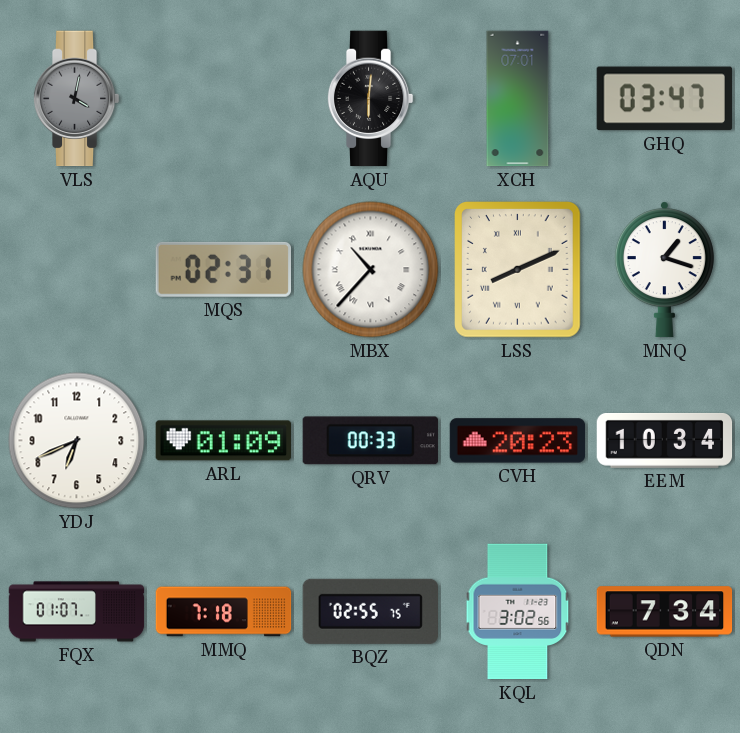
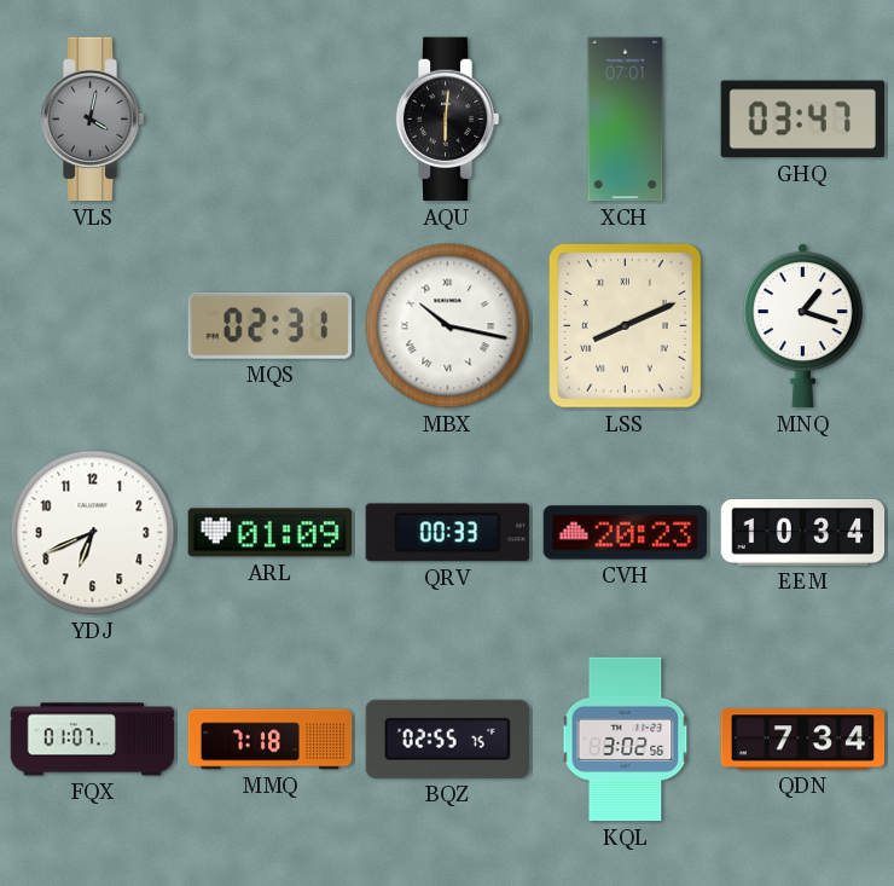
MBX: 10:37 -> 10:17 (448, 326)
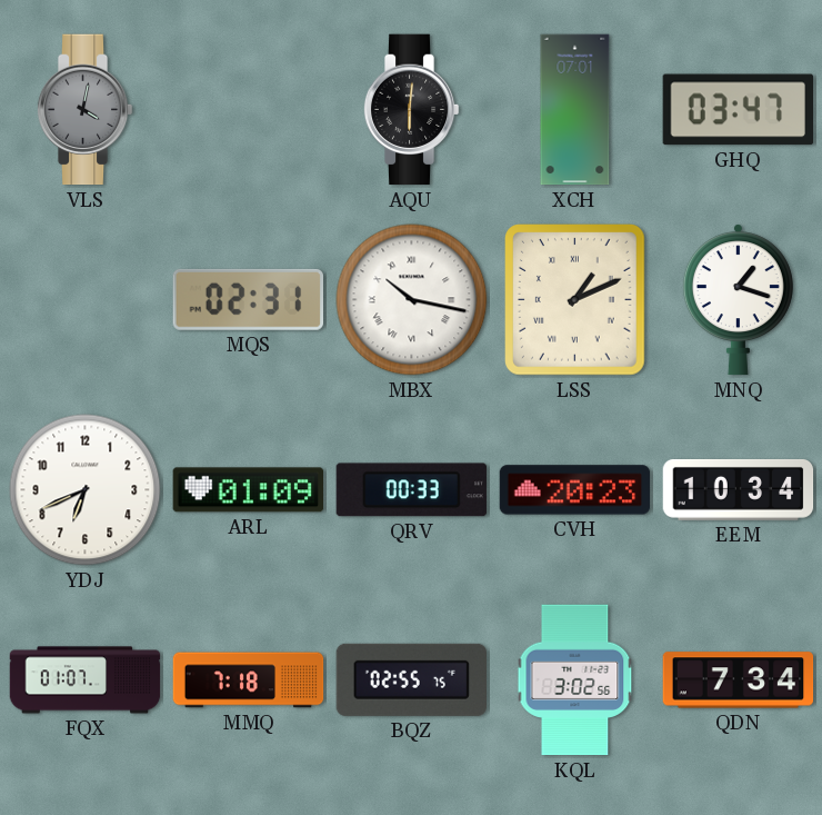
LSS: 8:11 -> 1:11 (575, 300)
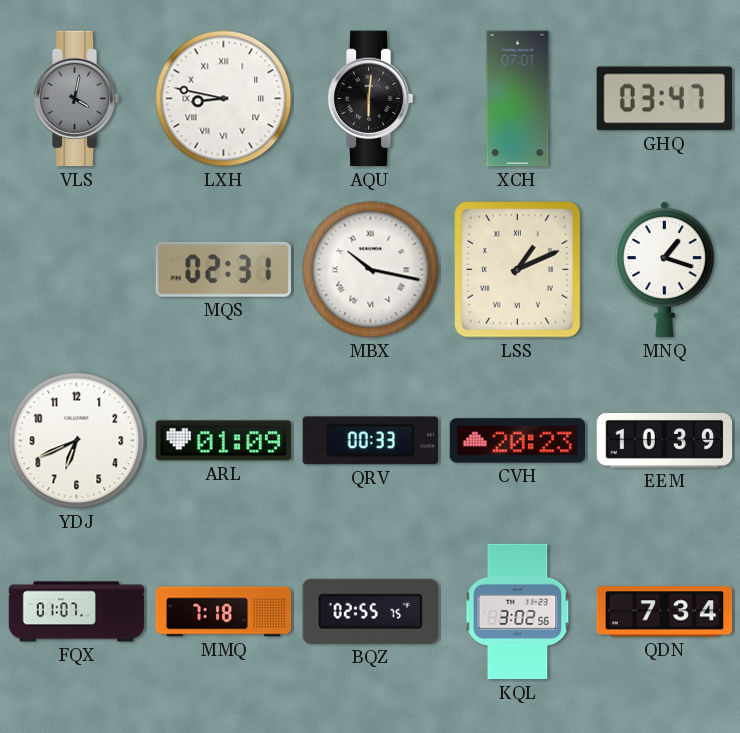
LXH: none -> 8:47 (224, 99)
EEM: 10:34 -> 10:39 (665, 440)
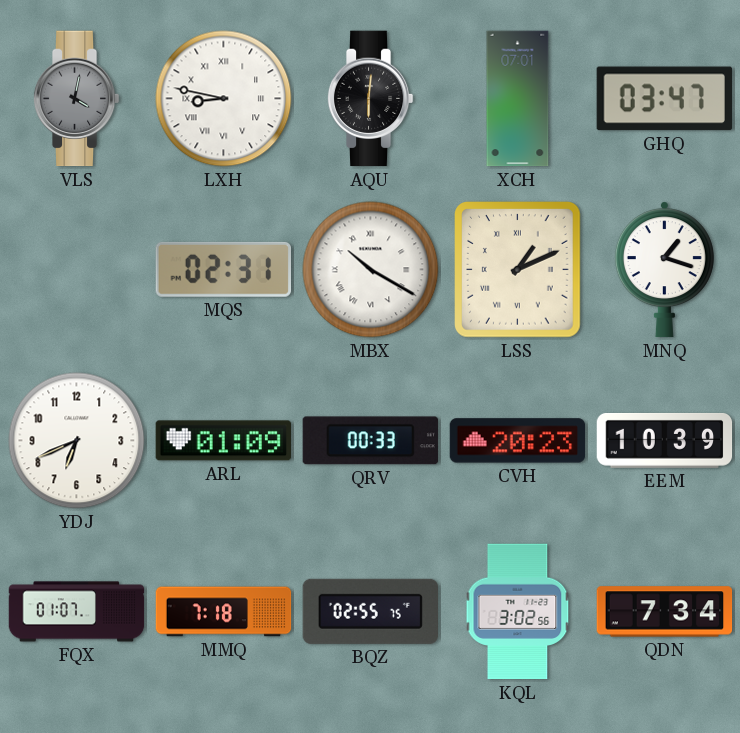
MBX: 10:17 -> 10:20 (371, 270)
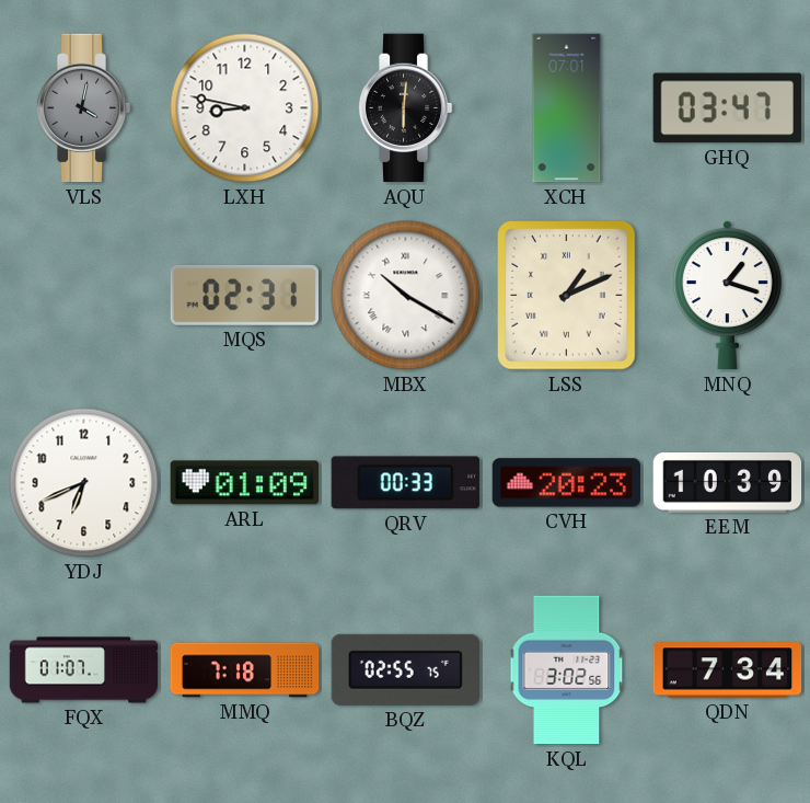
LXH numerals: Roman -> Arabic (245, 108)
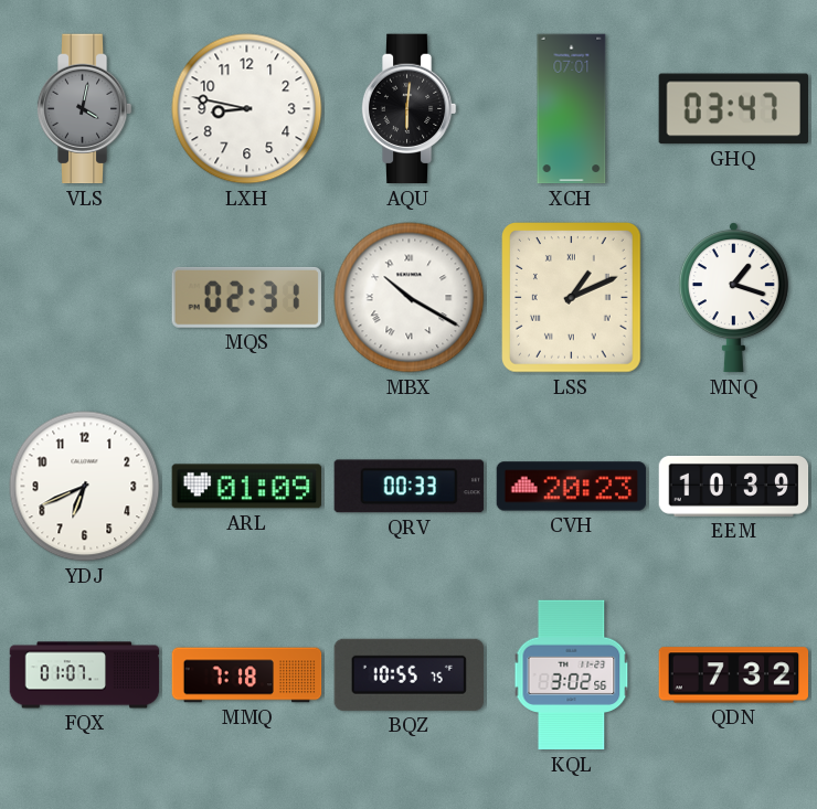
BQZ: 02:55 -> 10:55 (408, 674)
QDN: 7:34 -> 7:32 (734, 675)
